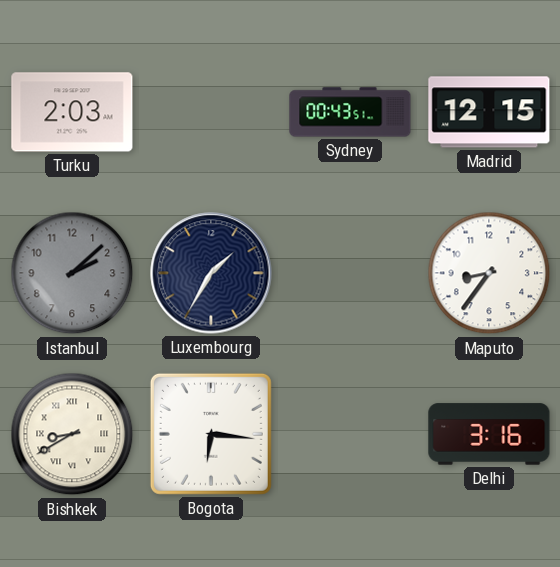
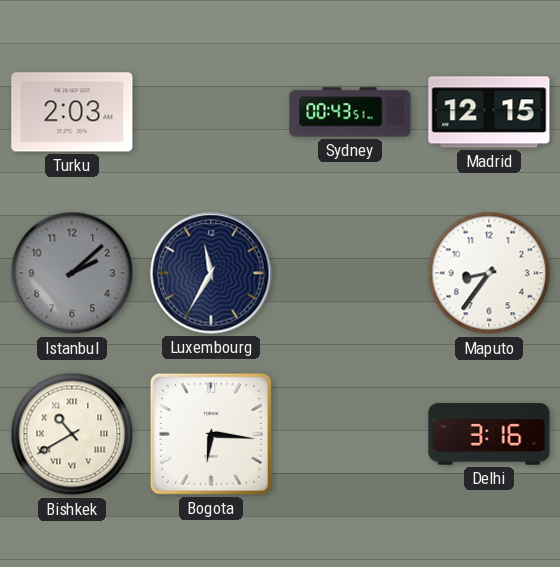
Luxembourg: 1:35 -> 11:35 (211, 273)
Bishkek: 8:40 -> 10:40 (72, 434)
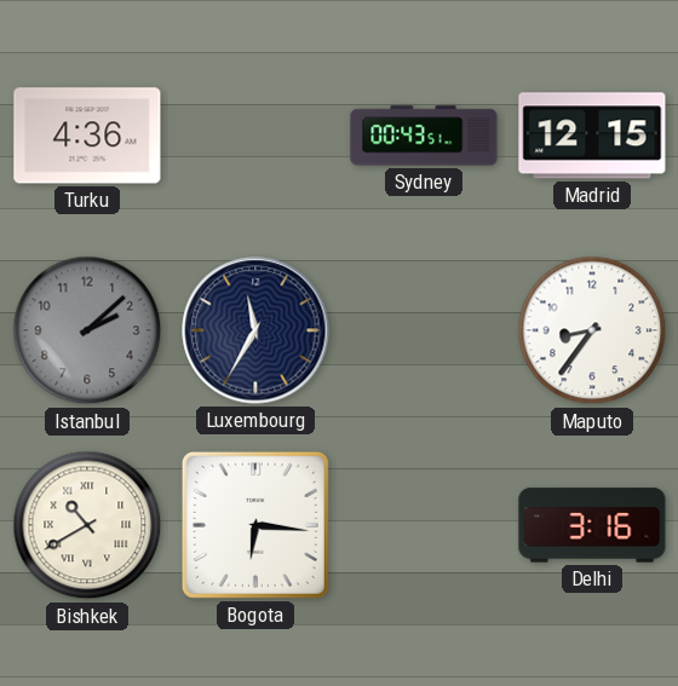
Turku: 2:03 -> 4:36 (87, 136)
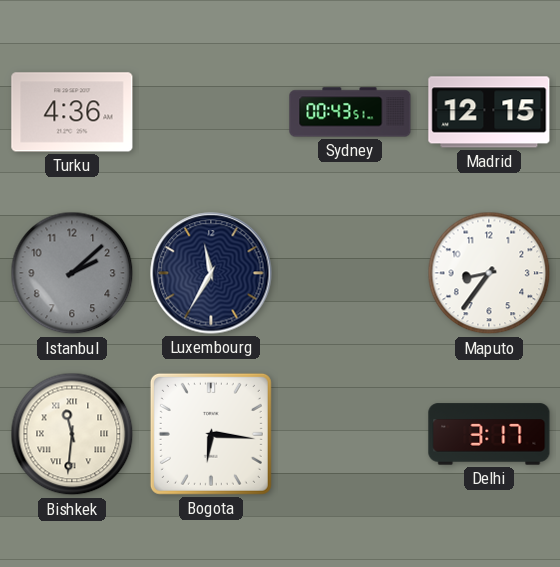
Bishkek: 10:40 -> 11:31 (72, 434)
Delhi: 3:16 -> 3:17 (489, 434)
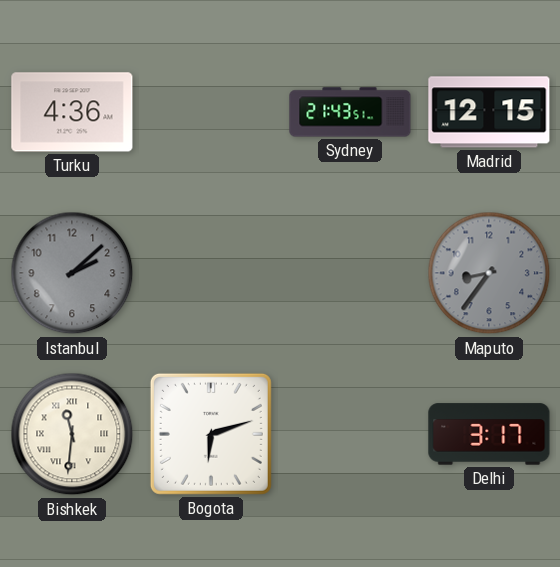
Sydney: 00:43 -> 21:43 (350, 112)
Luxembourg: 11:35 -> none (211, 273)
Maputo dial: white -> grey (489, 273)
Bogota: 6:16 -> 6:12 (211, 434)
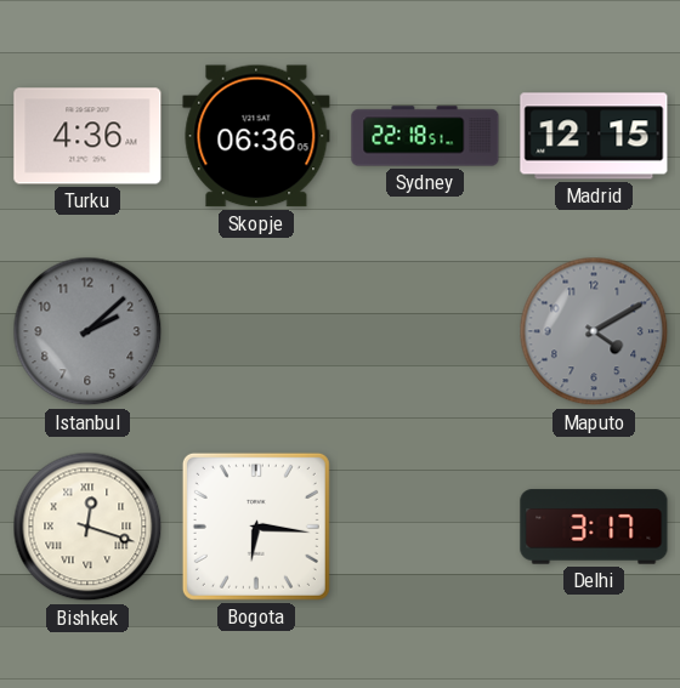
Skopje: none -> 06:36 (256, 136)
Sydney: 21:43 -> 22:18 (425, 136)
Maputo: 8:36 -> 4:10 (594, 331)
Bishkek: 11:31 -> 12:18 (87, 527)
Bogota: 6:12 -> 6:16 (256, 527)
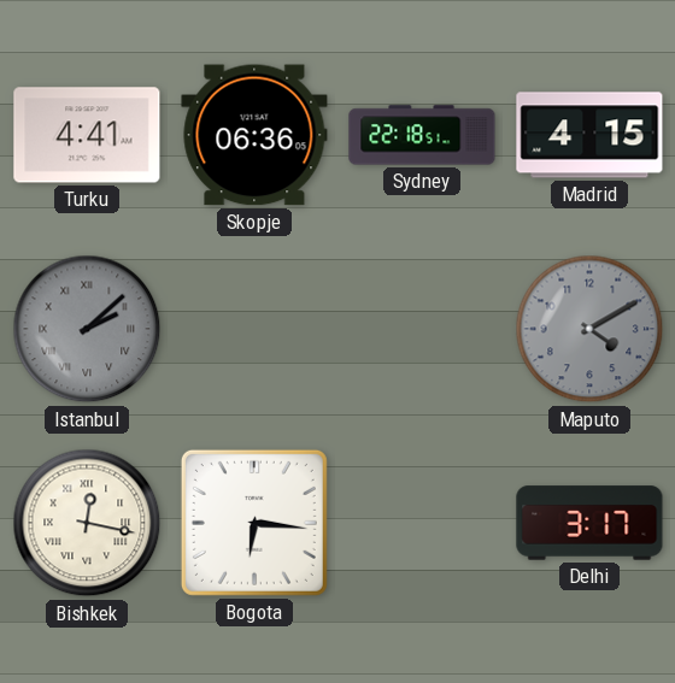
Turku: 4:36 -> 4:41 (87, 135)
Madrid: 12:15 -> 4:15 (589, 135)
Istanbul numerals: Arabic -> Roman (87, 329)
Bishkek: 12:18 -> 12:17 (87, 523)
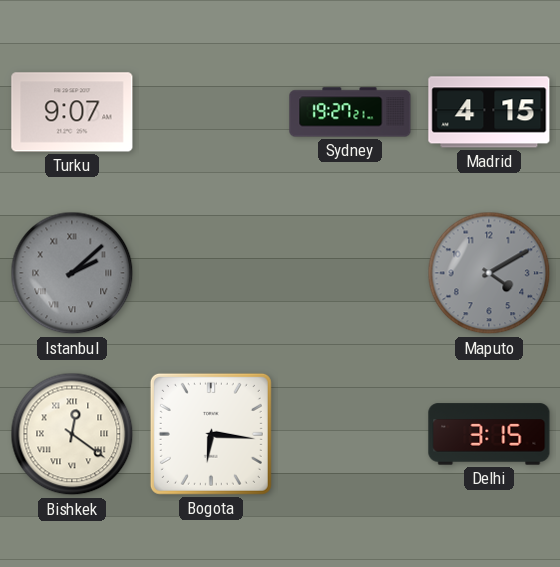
Turku: 4:41 -> 9:07 (72, 112)
Skopje: 06:36 -> none (254, 135)
Sydney: 22:18 -> 19:27 (350, 112)
Bishkek: 12:17 -> 12:21 (72, 434)
Delhi: 3:17 -> 3:15 (489, 434)
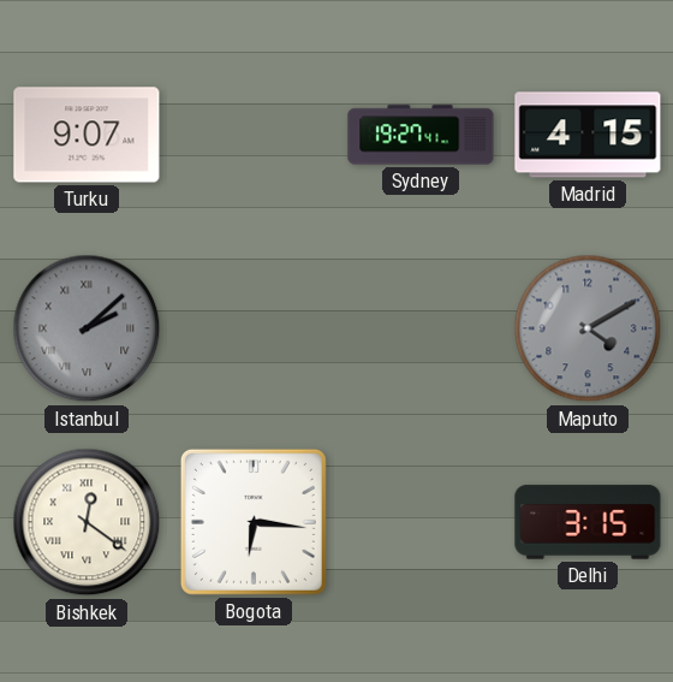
Sydney: 19:27:21 -> 19:27:41 (421, 135)
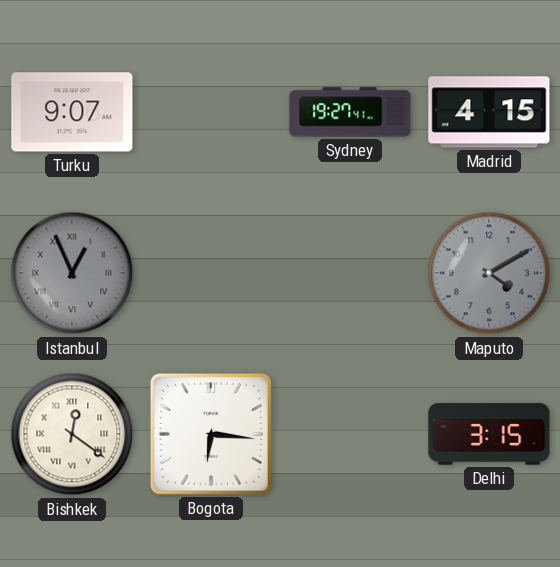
Istanbul: 2:08 -> 12:56 (72, 273)
